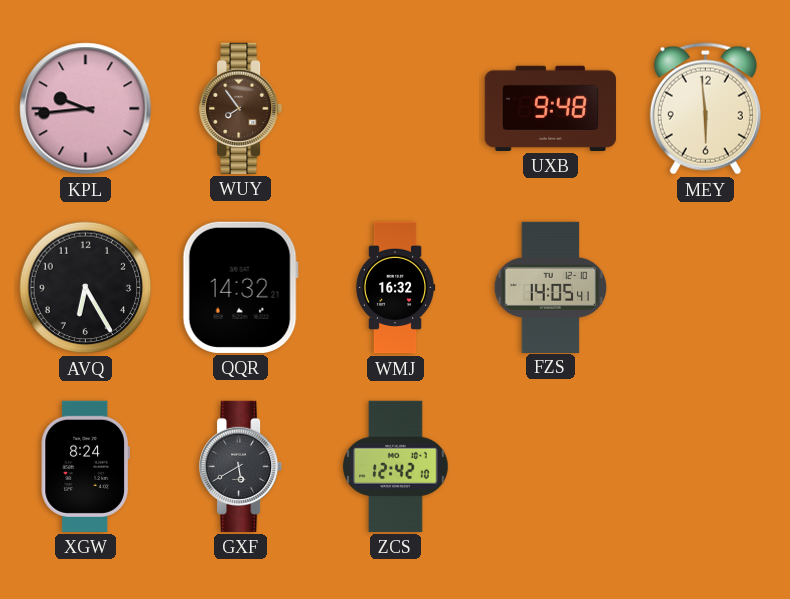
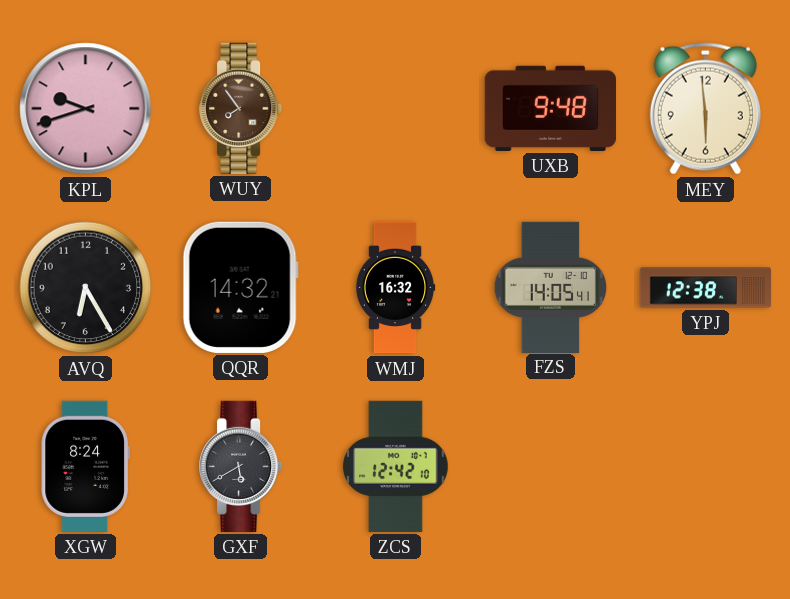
KPL: 9:44 -> 9:42 (86, 109)
YPJ: none -> 12:38 (705, 288)
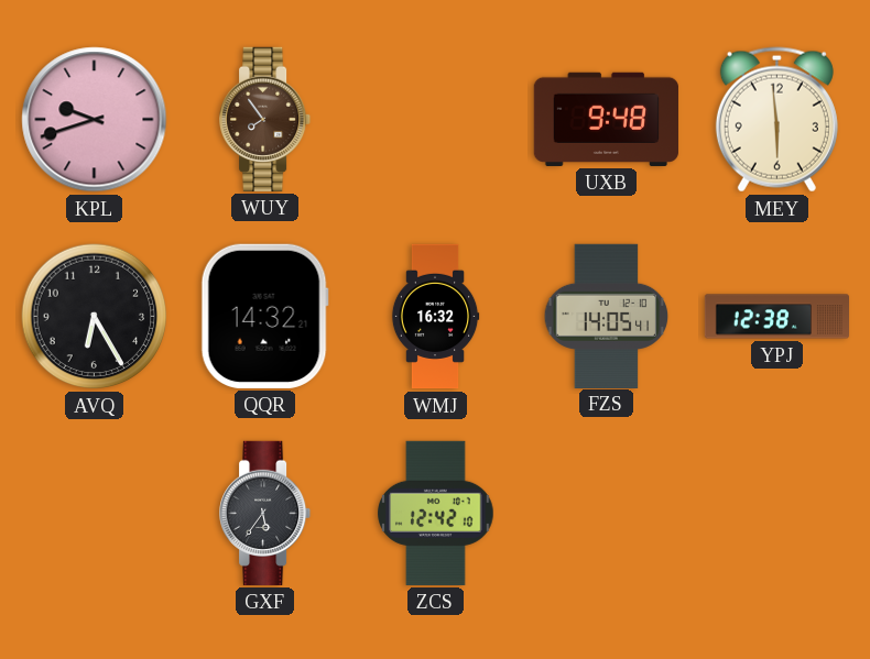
XGW: 8:24 -> none (85, 466)
GXF: 5:40 -> 5:36 (267, 513)
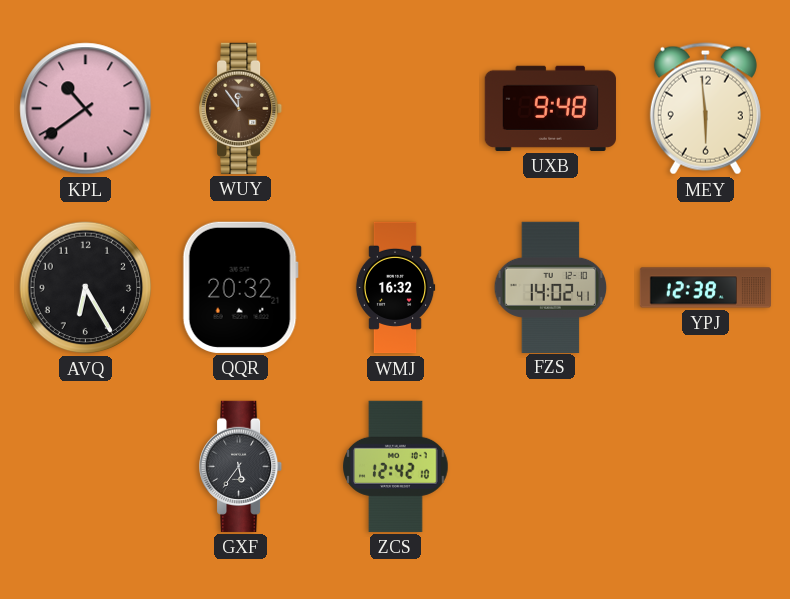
KPL: 9:42 -> 10:39 (86, 109)
WUY: 7:54 -> 11:54 (242, 108)
QQR: 14:32 -> 20:32 (240, 287)
FZS: 14:05 -> 14:02 (551, 287)
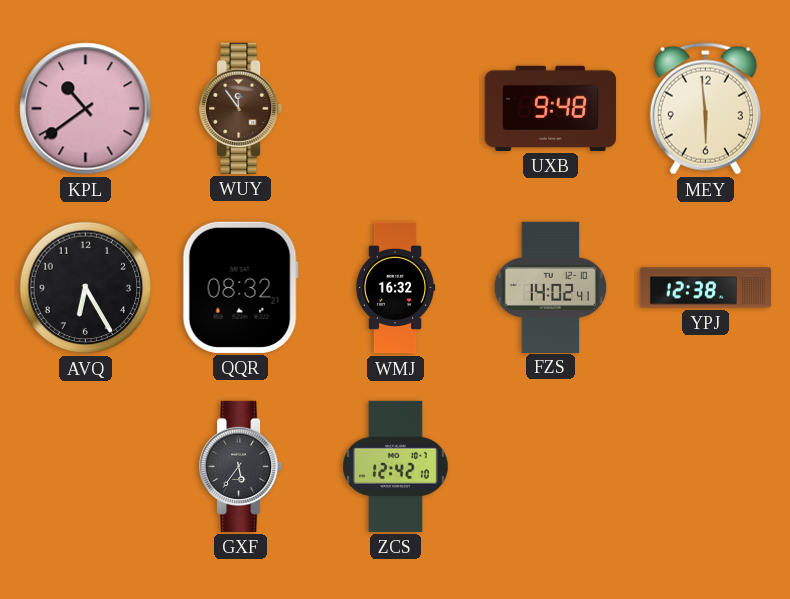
QQR: 20:32 -> 08:32 (240, 287)
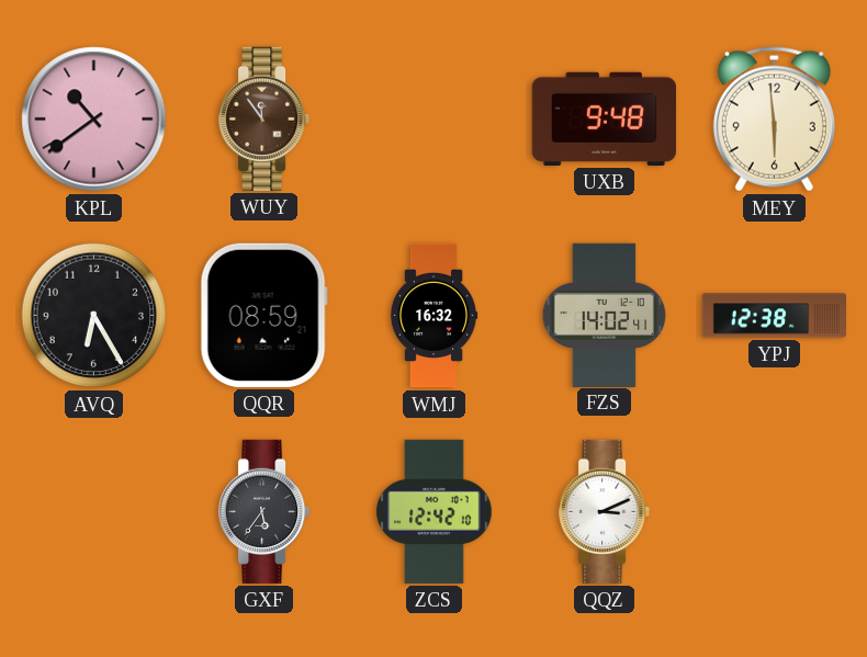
QQR: 08:32 -> 08:59 (263, 315)
QQZ: none -> 3:11 (606, 511)
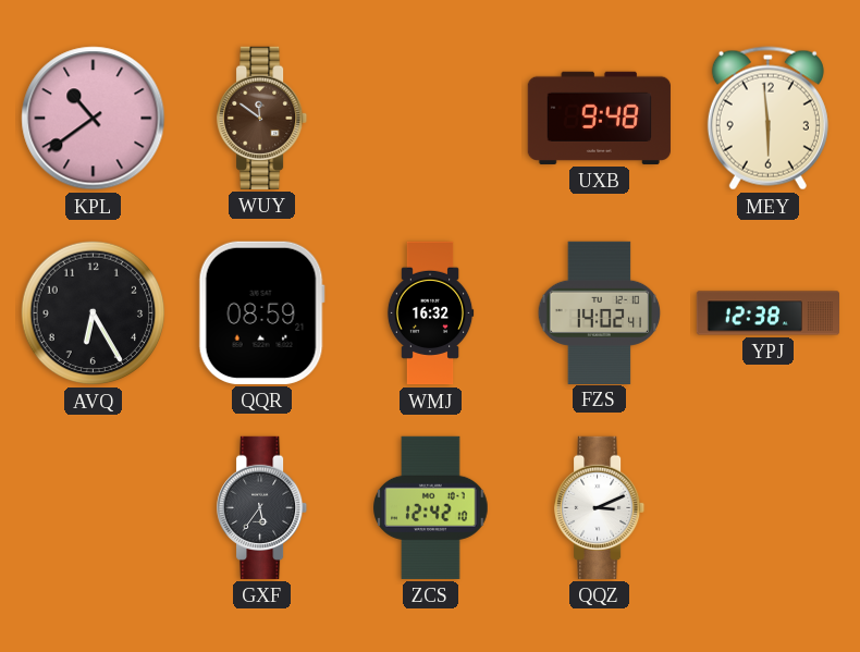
WUY: 11:54 -> 11:51 (263, 118)
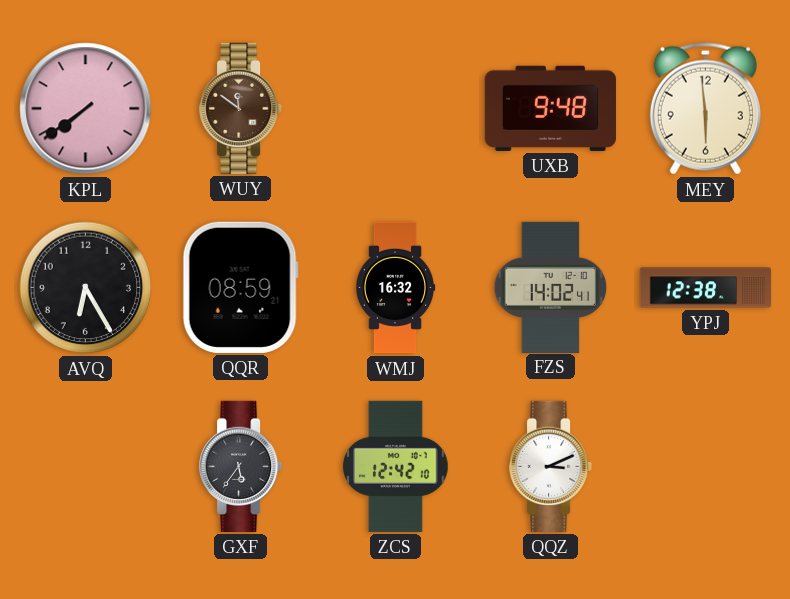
KPL: 10:39 -> 7:39 (86, 109)
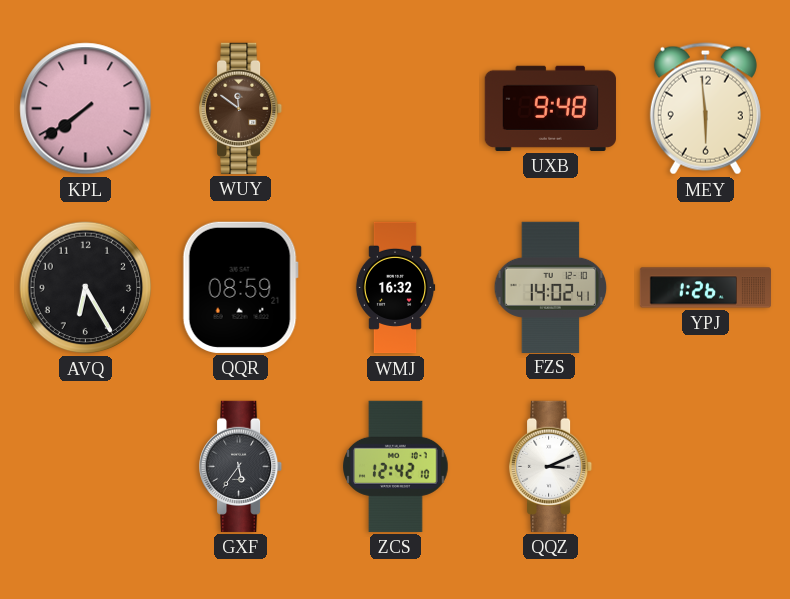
YPJ: 12:38 -> 1:26 (705, 288)
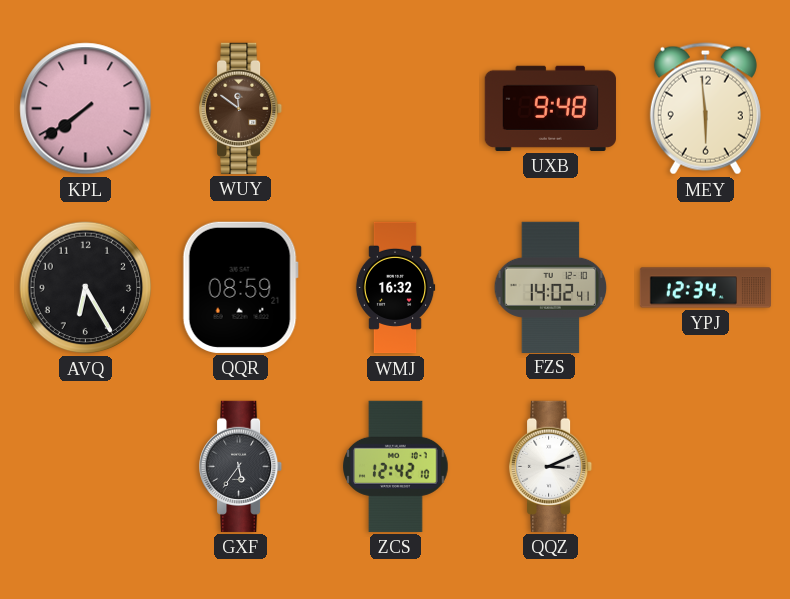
YPJ: 1:26 -> 12:34 (705, 288)
